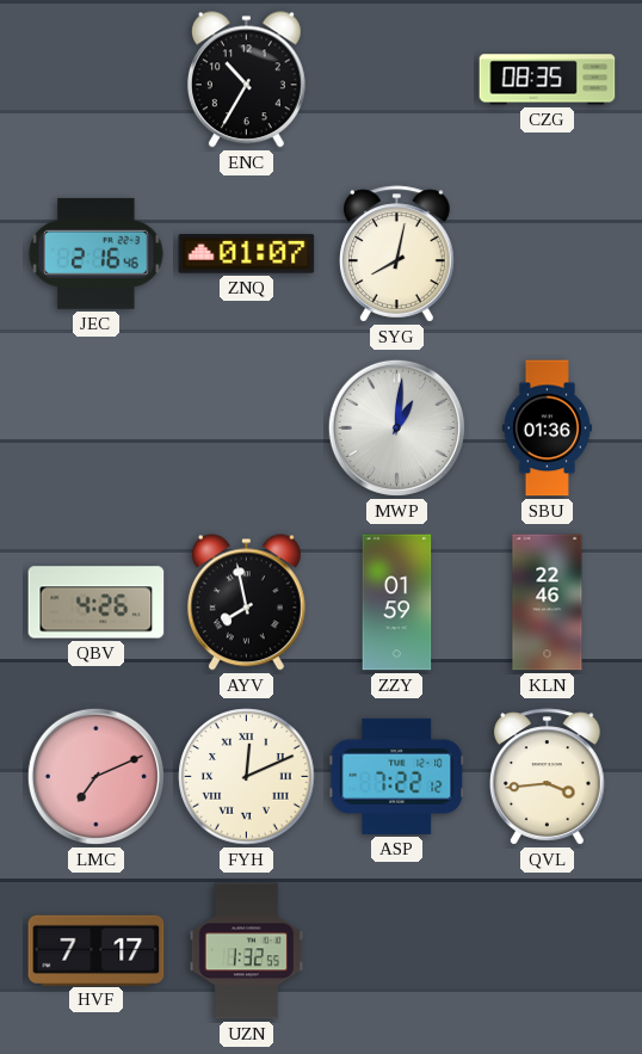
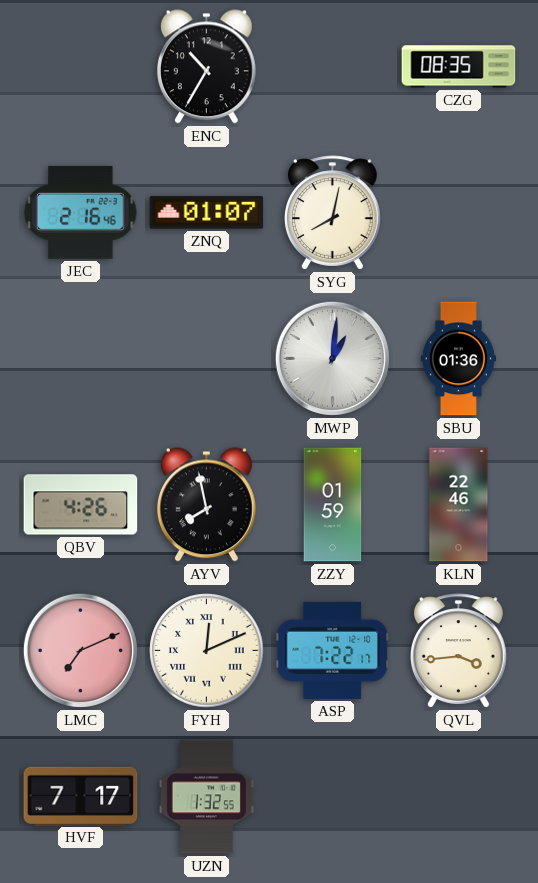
ASP: 7:22:12 -> 7:22:17 (333, 650)
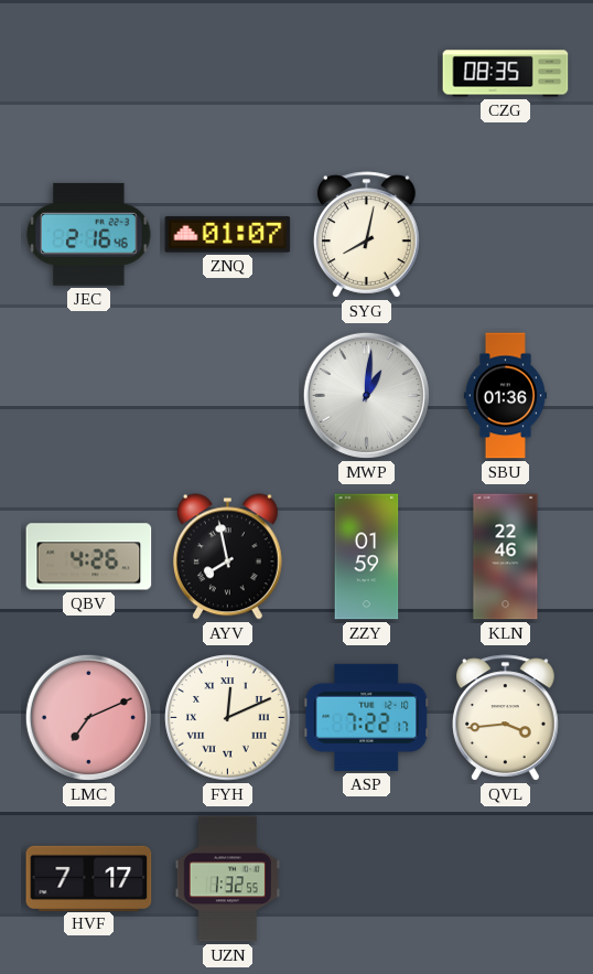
ENC: 10:35 -> none (206, 67)
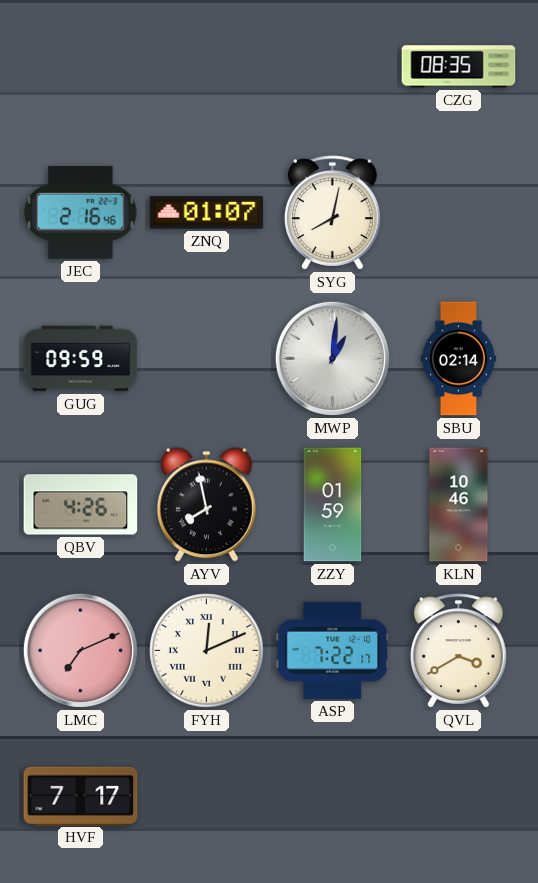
GUG: none -> 09:59 (81, 359)
SBU: 01:36 -> 02:14 (458, 359)
KLN: 22:46 -> 10:46 (459, 505)
QVL: 3:44 -> 3:40 (459, 651)
UZN: 1:32 -> none (227, 879)
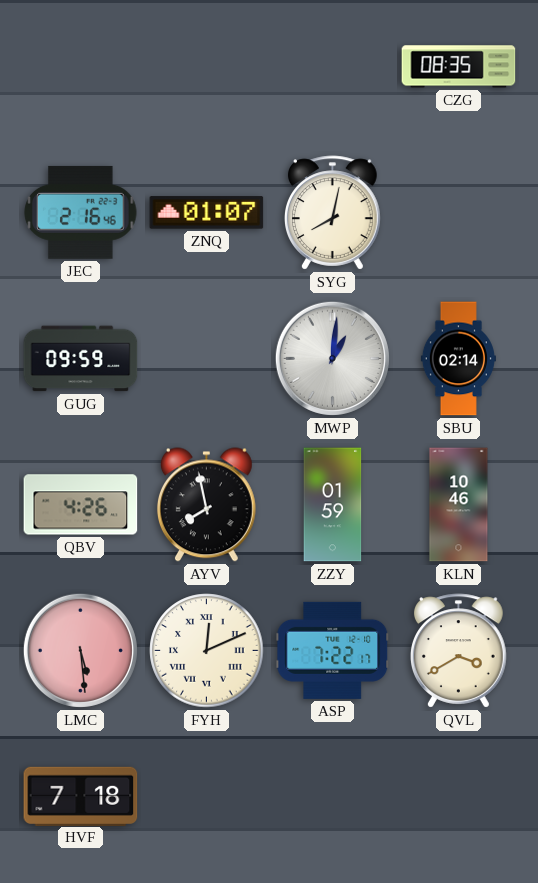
LMC: 7:11 -> 5:29 (80, 650)
HVF: 7:17 -> 7:18 (81, 796)
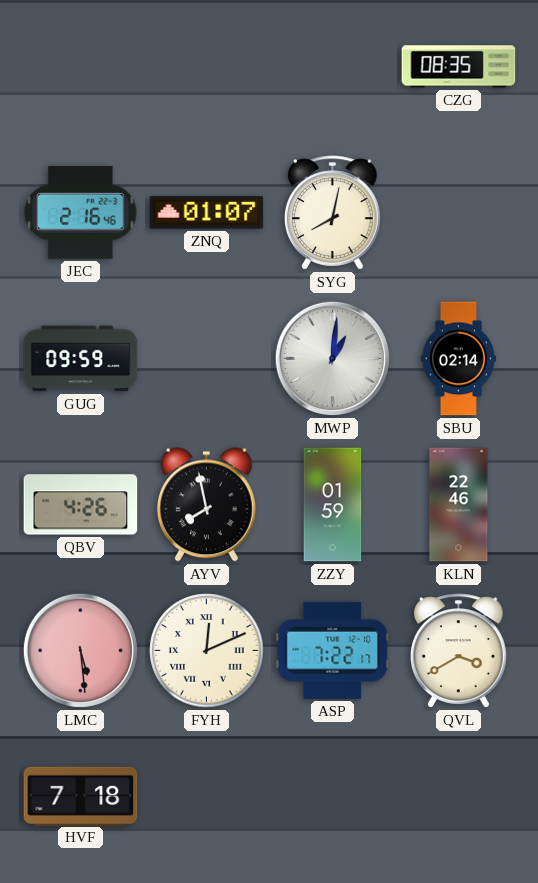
KLN: 10:46 -> 22:46 (459, 505)
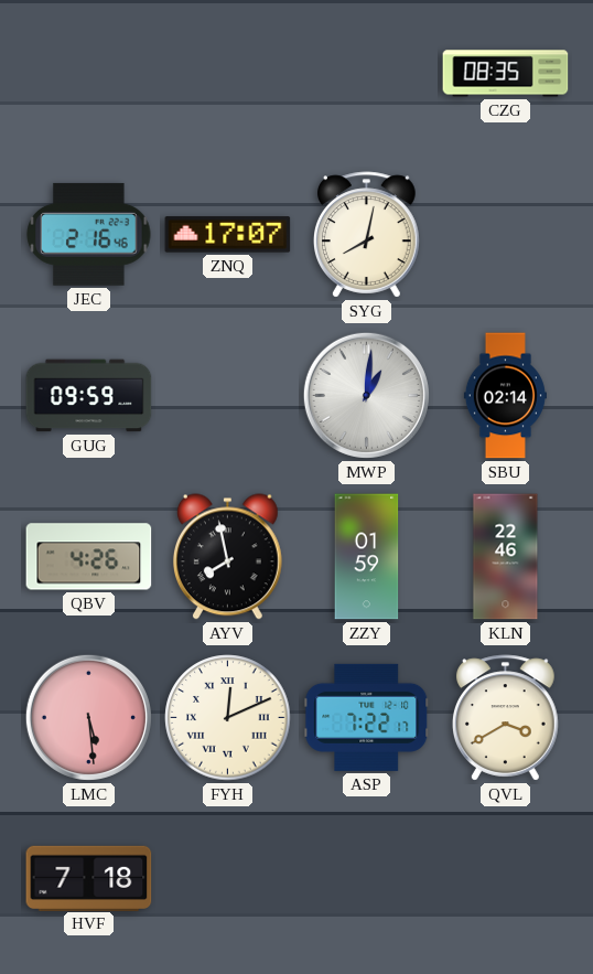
ZNQ: 01:07 -> 17:07 (228, 235)
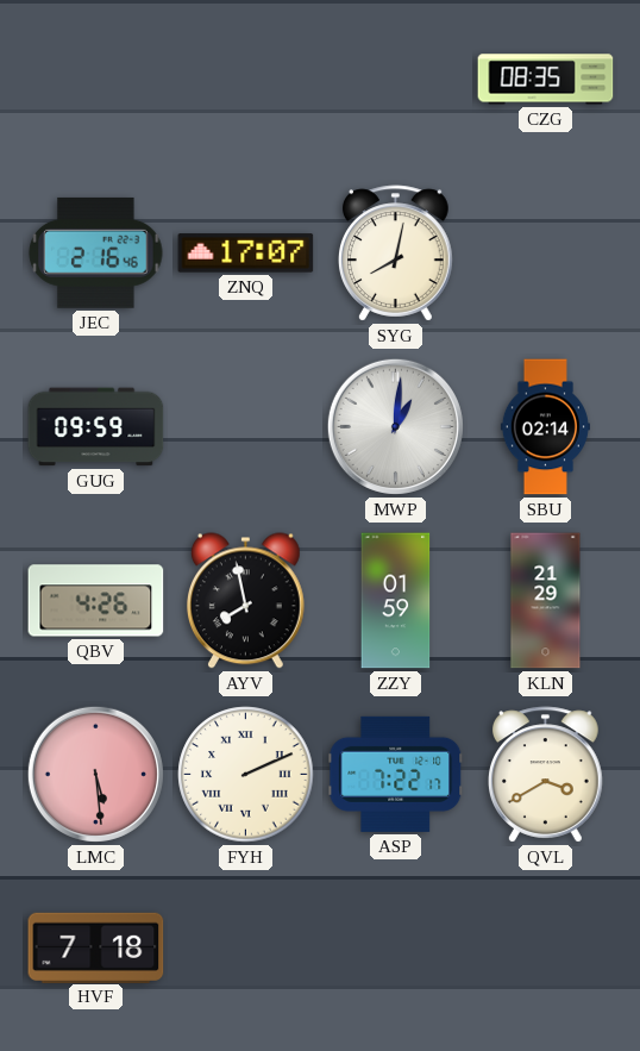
KLN: 22:46 -> 21:29 (546, 601)
FYH: 12:11 -> 2:11 (246, 775)
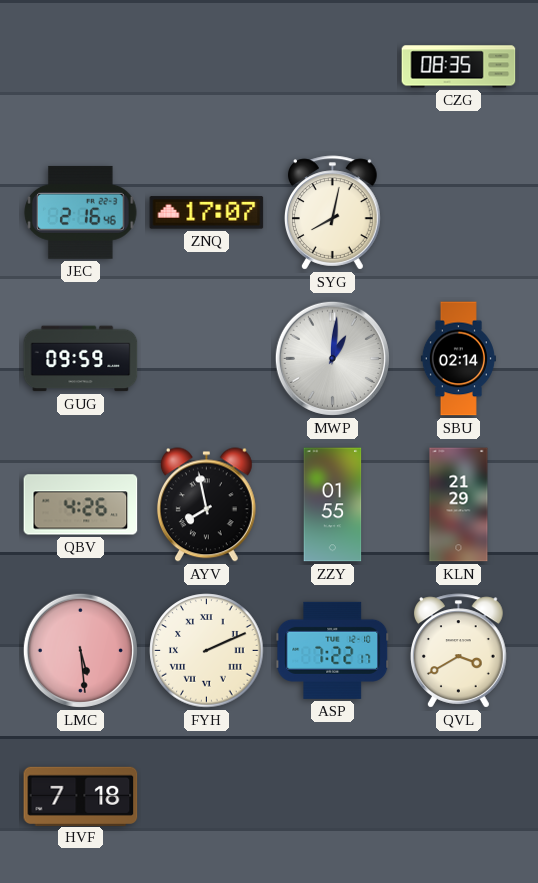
ZZY: 01:59 -> 01:55 (333, 505)
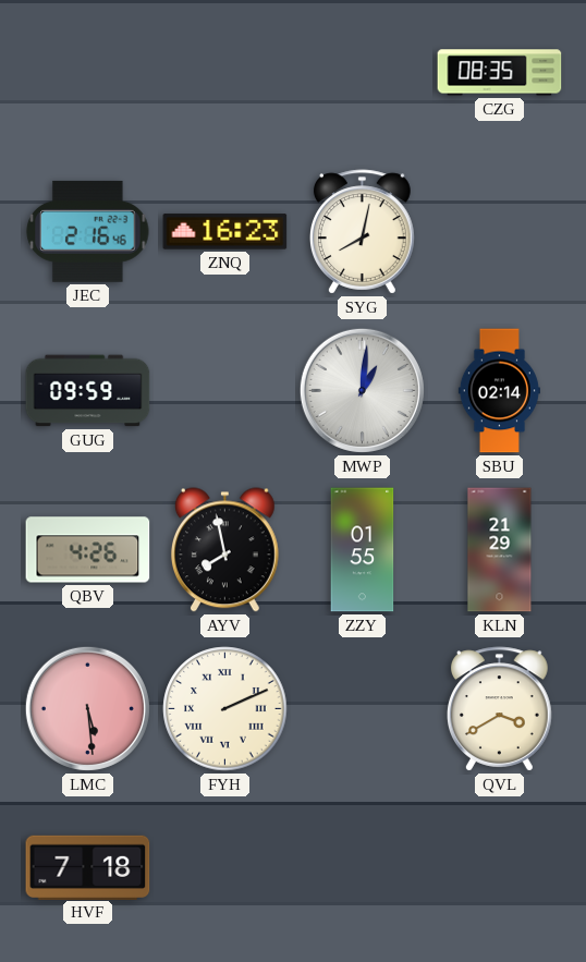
ZNQ: 17:07 -> 16:23 (225, 232)
ASP: 7:22 -> none (333, 650)
